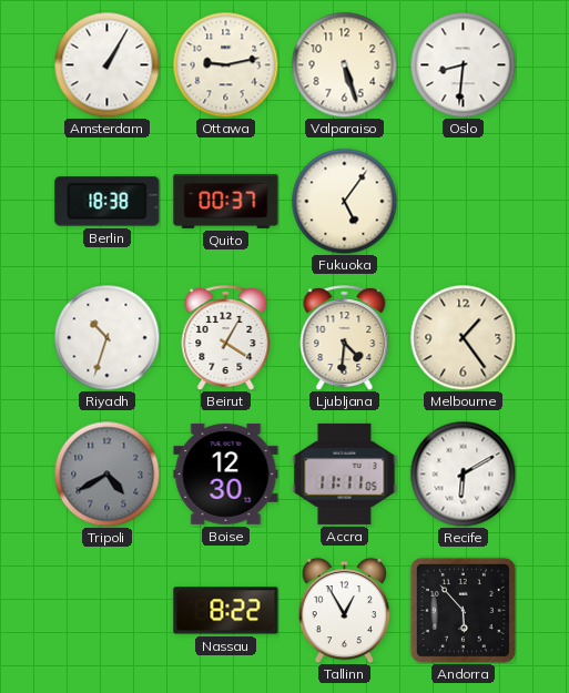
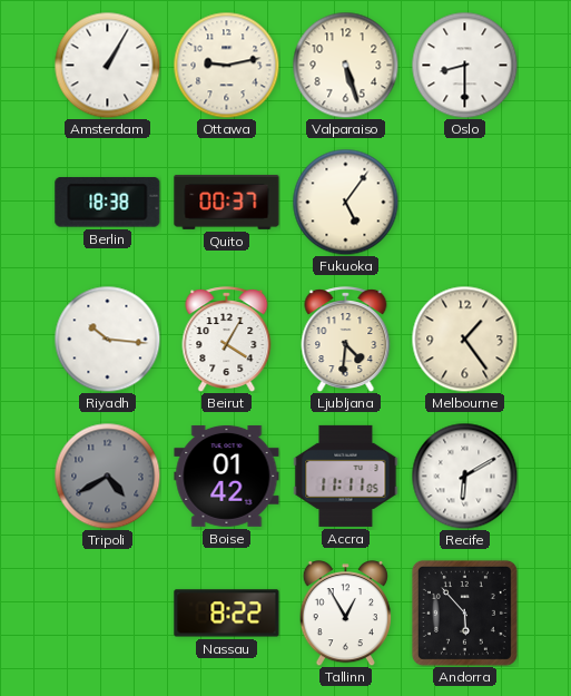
Oslo: 8:31 -> 8:30 (464, 65)
Riyadh: 10:33 -> 10:16 (107, 339)
Boise: 12:30 -> 01:42 (227, 476)
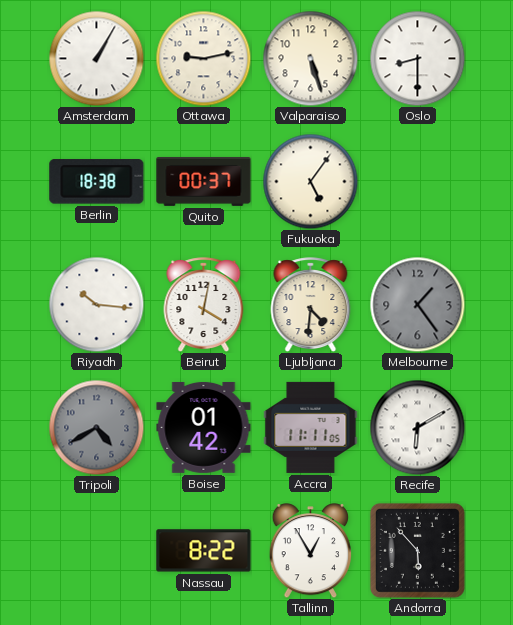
Beirut: 4:05 -> 4:02 (204, 304)
Melbourne dial: cream -> grey (417, 304)
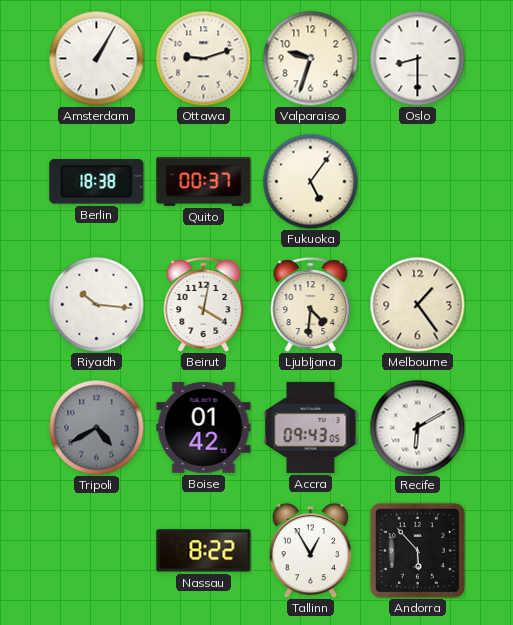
Ottawa: 9:13 -> 9:12 (203, 58)
Valparaiso: 5:27 -> 9:33 (310, 58)
Melbourne dial: grey -> cream (417, 304)
Accra: 11:11 -> 09:43 (311, 427)
